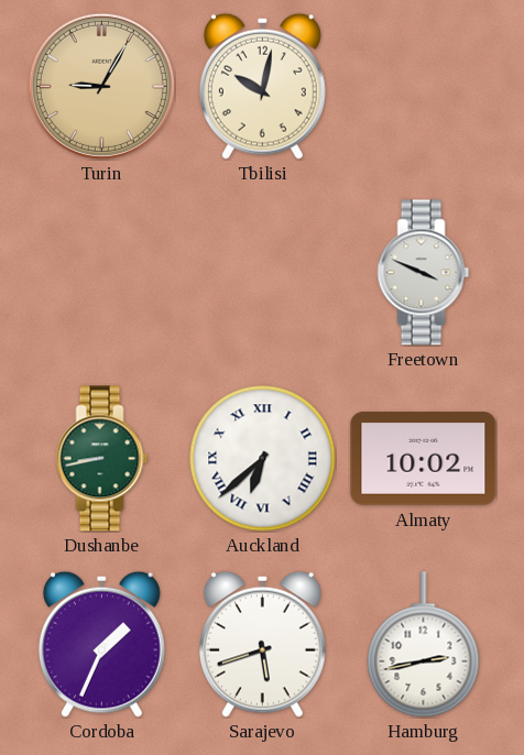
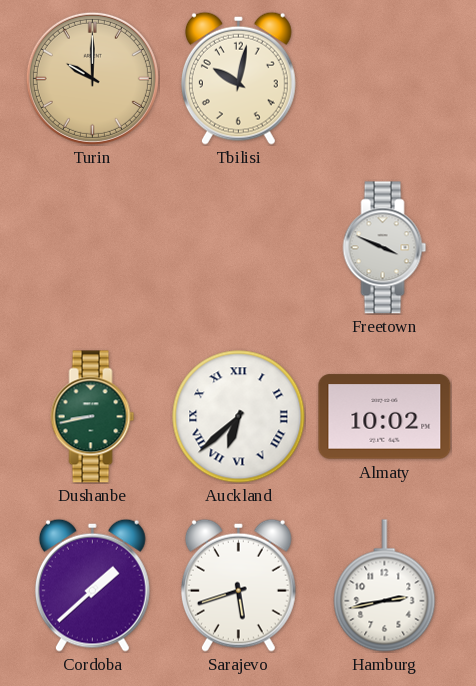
Turin: 9:05 -> 10:00 (92, 78)
Cordoba: 1:34 -> 1:38 (92, 585)
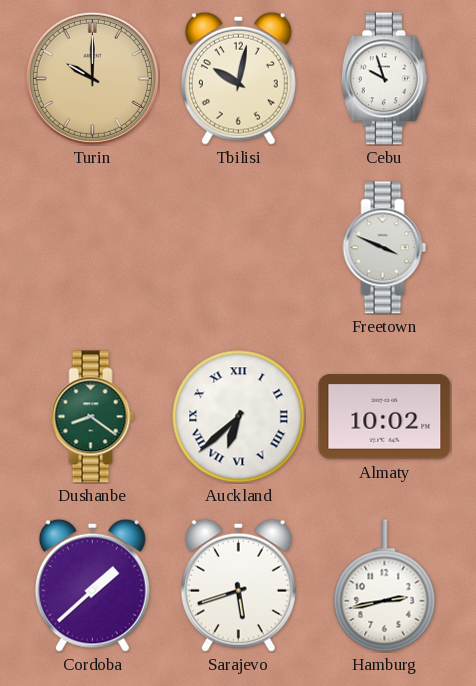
Cebu: none -> 9:57 (384, 79)
Dushanbe: 8:43 -> 8:21 (93, 417)
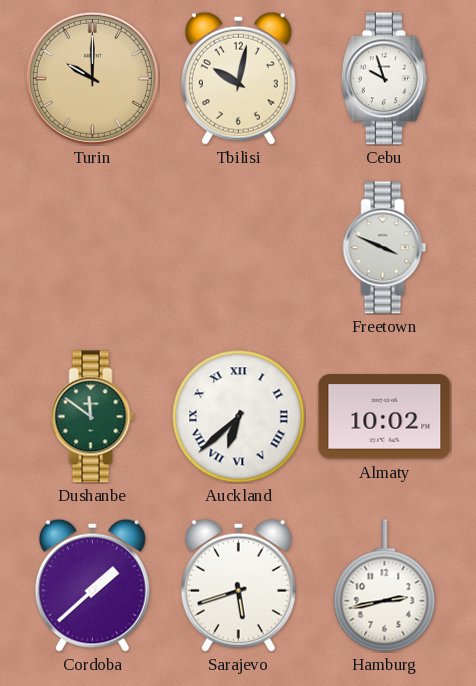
Dushanbe: 8:21 -> 11:51 (93, 417)
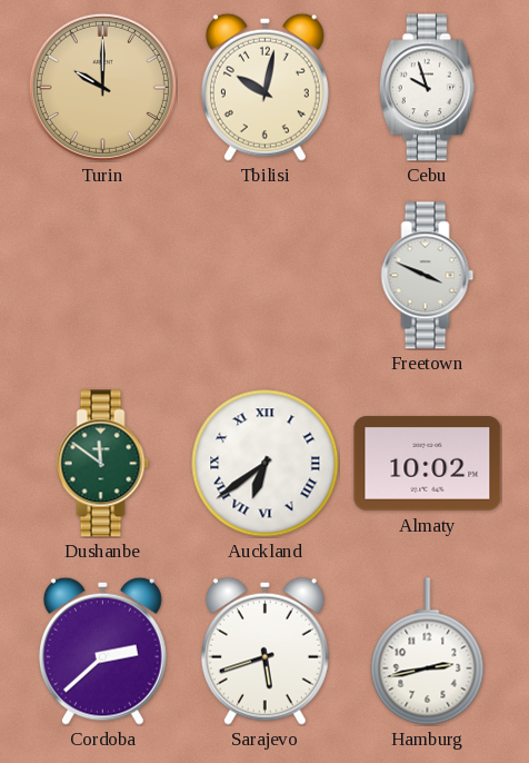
Auckland: 6:38 -> 6:39 (266, 464)
Cordoba: 1:38 -> 2:38 (102, 651)
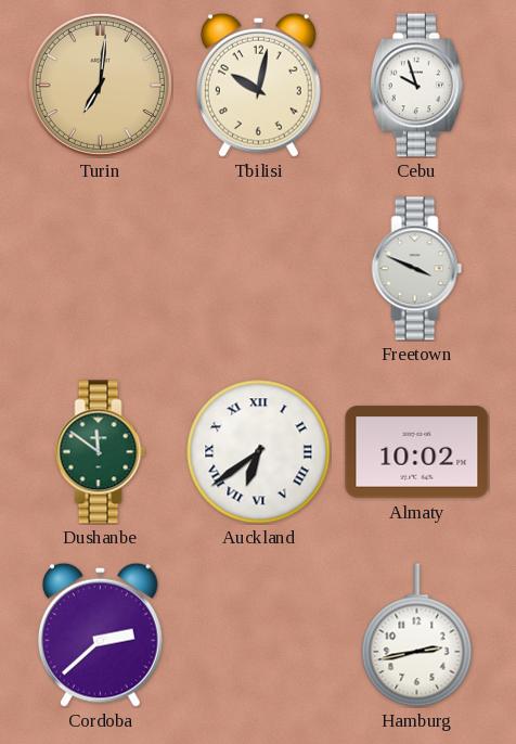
Turin: 10:00 -> 7:01 (100, 85)
Sarajevo: 5:42 -> none (264, 651)
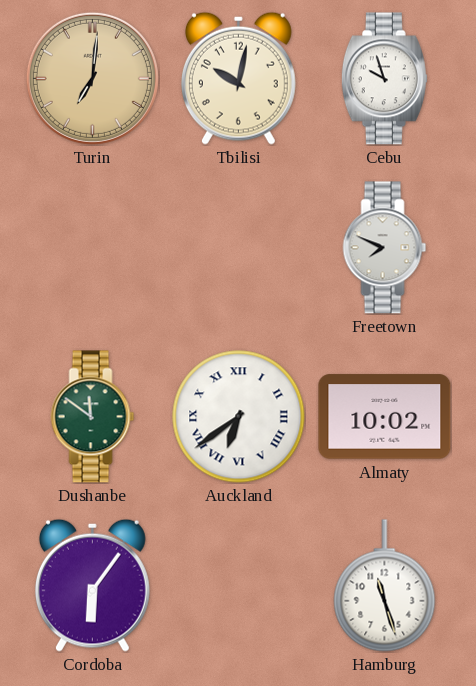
Freetown: 3:49 -> 7:49 (385, 248)
Cordoba: 2:38 -> 6:06 (92, 585)
Hamburg: 2:43 -> 11:27 (385, 586)
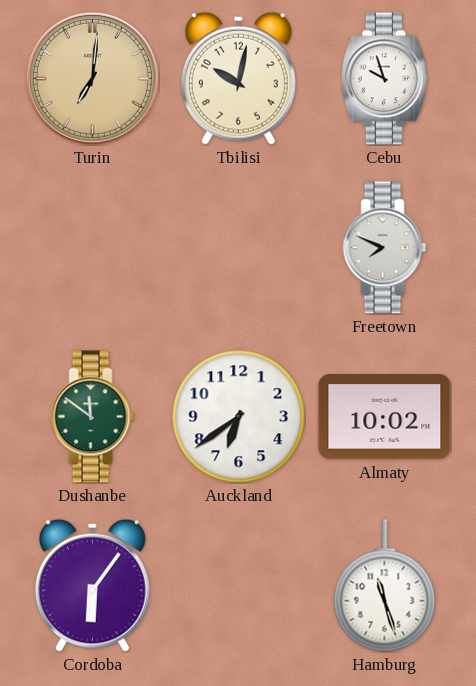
Auckland numerals: Roman -> Arabic (239, 417)
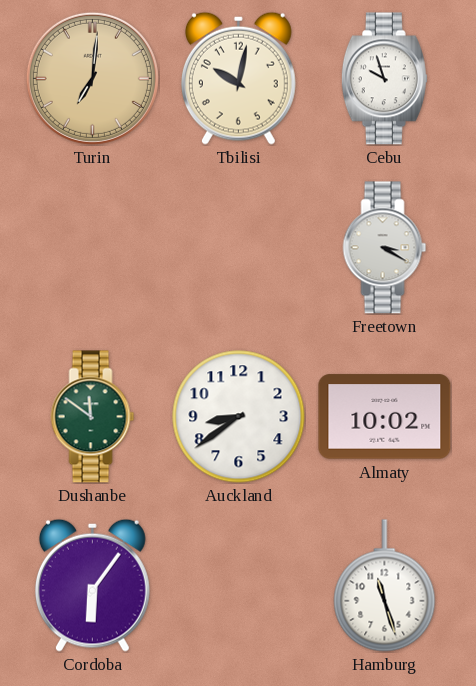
Freetown: 7:49 -> 3:20 (385, 248)
Auckland: 6:39 -> 8:39 (239, 417)
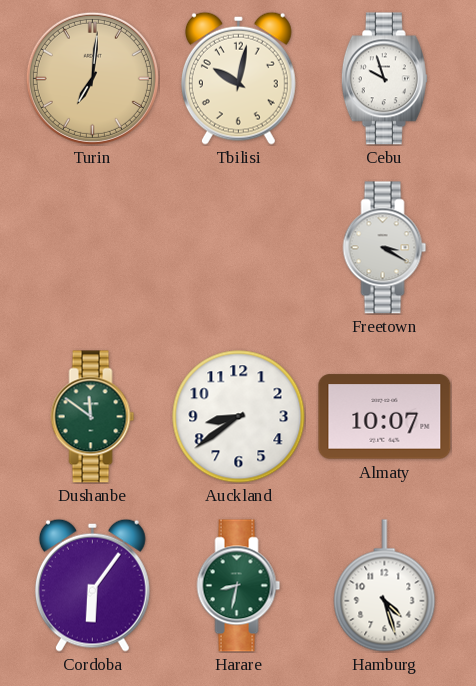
Almaty: 10:02 -> 10:07 (385, 417)
Harare: none -> 8:32 (239, 586)
Hamburg: 11:27 -> 4:27 (385, 586)
